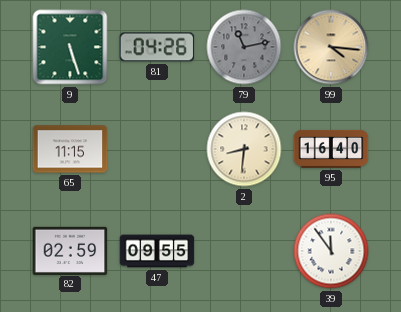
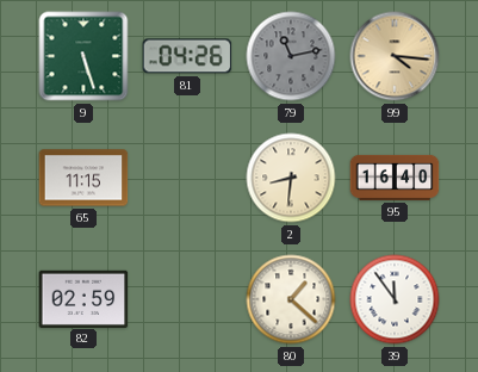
47: 09:55 -> none (157, 251)
80: none -> 1:22 (291, 299)
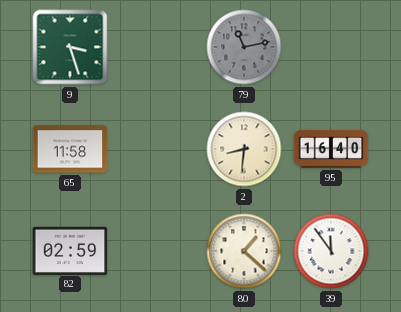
9: 5:27 -> 3:27 (70, 47)
81: 04:26 -> none (187, 56)
99: 4:16 -> none (395, 56)
65: 11:15 -> 11:58 (70, 149)
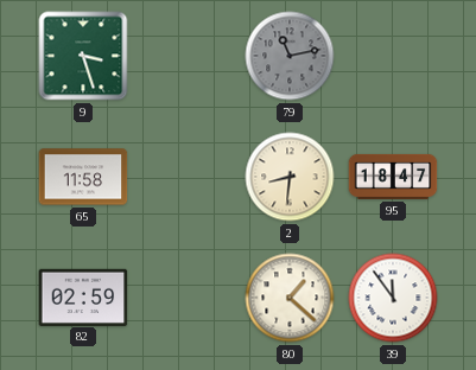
95: 16:40 -> 18:47 (393, 177)
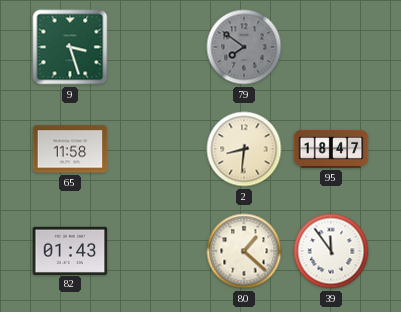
79: 11:13 -> 7:51 (244, 47)
82: 02:59 -> 01:43 (70, 250)
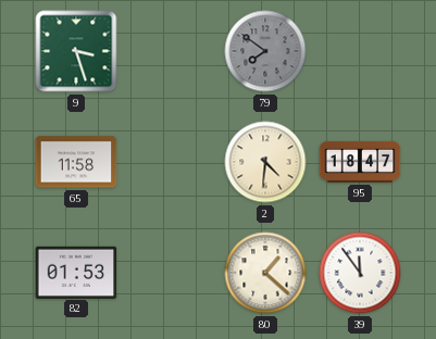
2: 8:31 -> 4:31 (265, 162)
82: 01:43 -> 01:53 (76, 272)
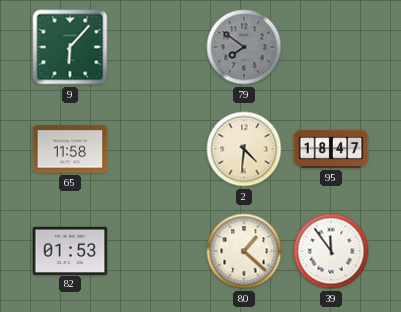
9: 3:27 -> 6:07 (70, 47)
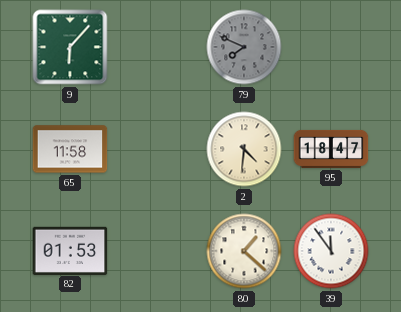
79: 7:51 -> 7:49 (244, 47)
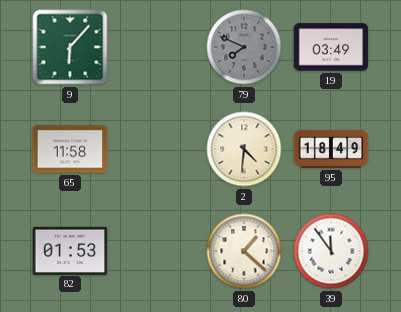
19: none -> 03:49 (331, 47)
95: 18:47 -> 18:49 (331, 149)
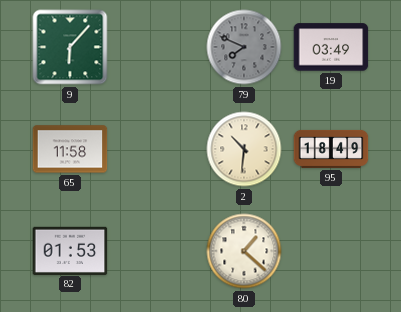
2: 4:31 -> 10:31 (244, 149)
39: 11:54 -> none (331, 251)
